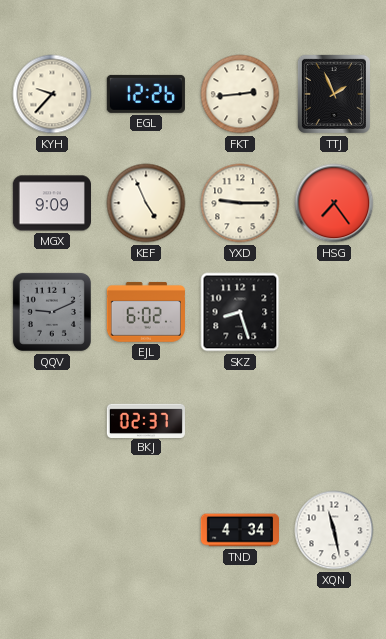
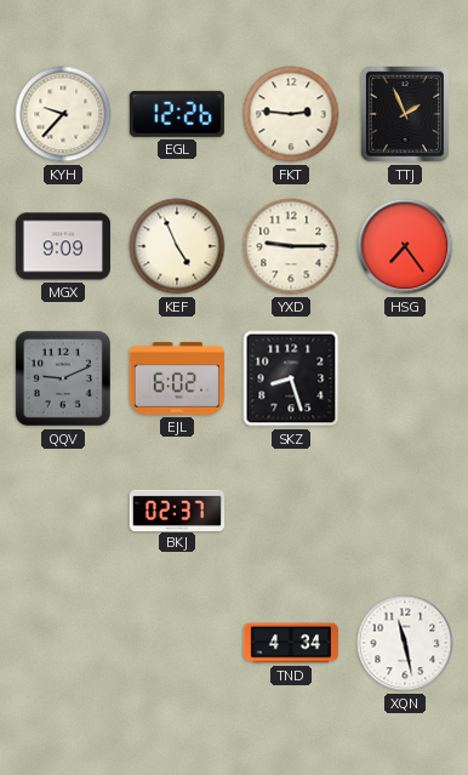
FKT: 2:44 -> 2:46 (291, 114)
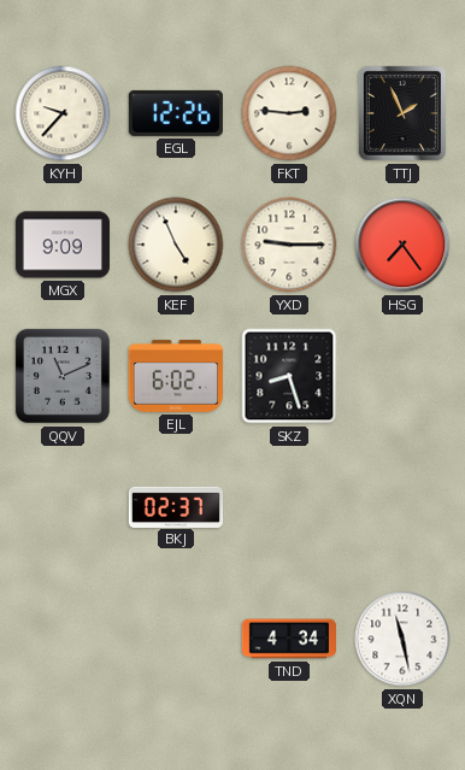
QQV: 9:11 -> 11:11 (63, 376)
